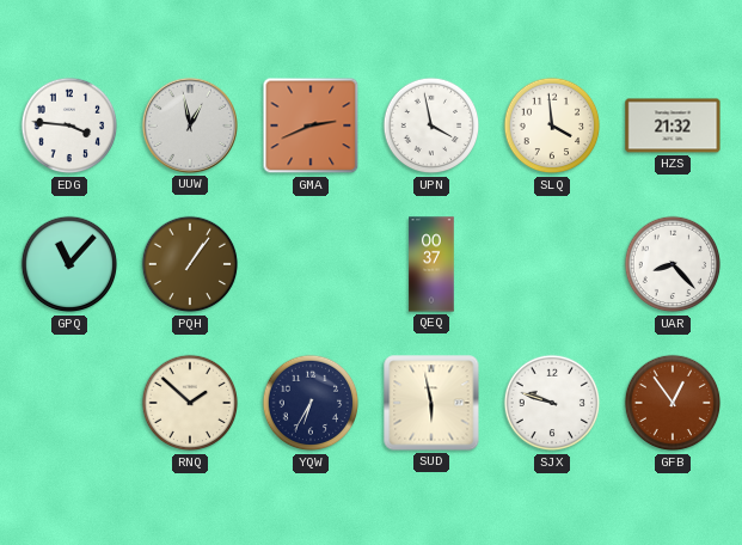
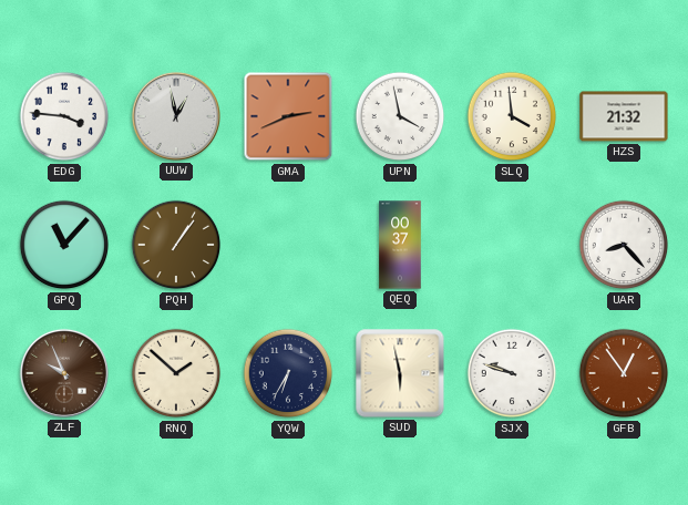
ZLF: none -> 9:56 (64, 373)
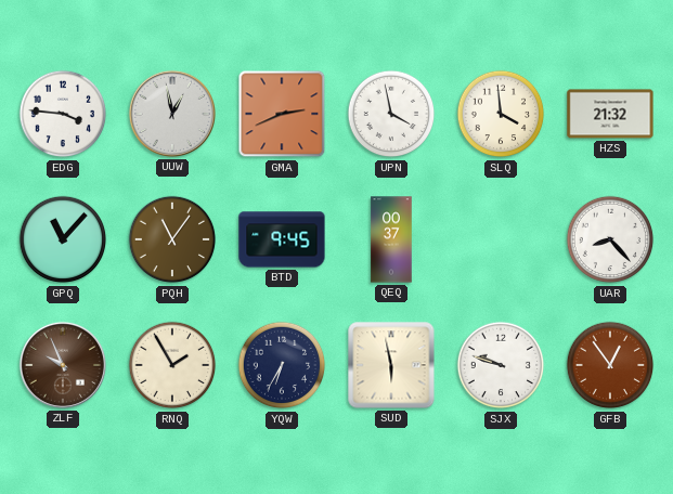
PQH: 1:06 -> 11:06 (172, 239)
BTD: none -> 9:45 (282, 239)
RNQ: 1:52 -> 1:55 (172, 365)
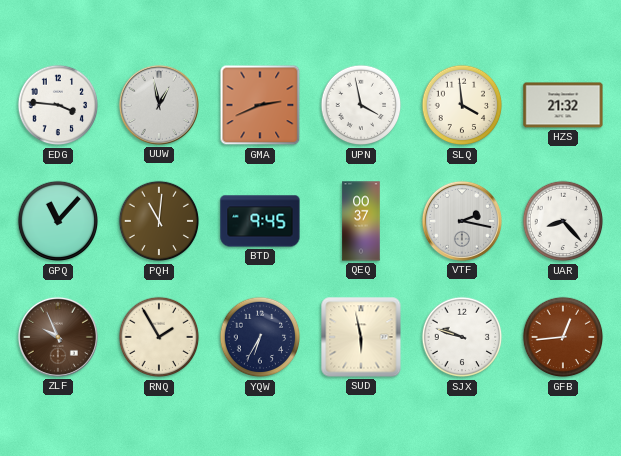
PQH: 11:06 -> 11:01 (159, 221)
VTF: none -> 2:17 (462, 221)
GFB: 12:54 -> 12:44 (563, 337)
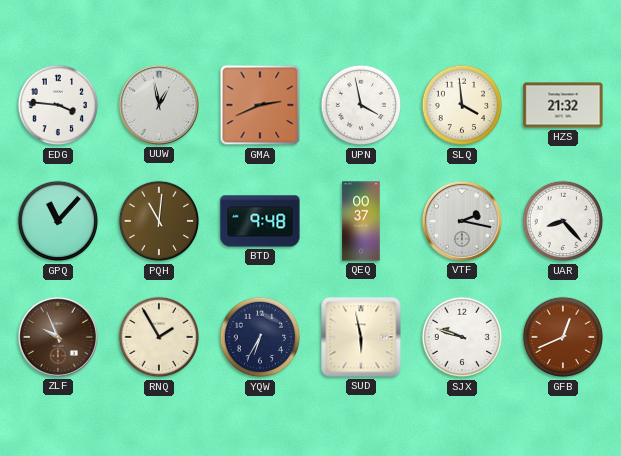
BTD: 9:45 -> 9:48 (260, 221)
GFB: 12:44 -> 12:41 (563, 337)
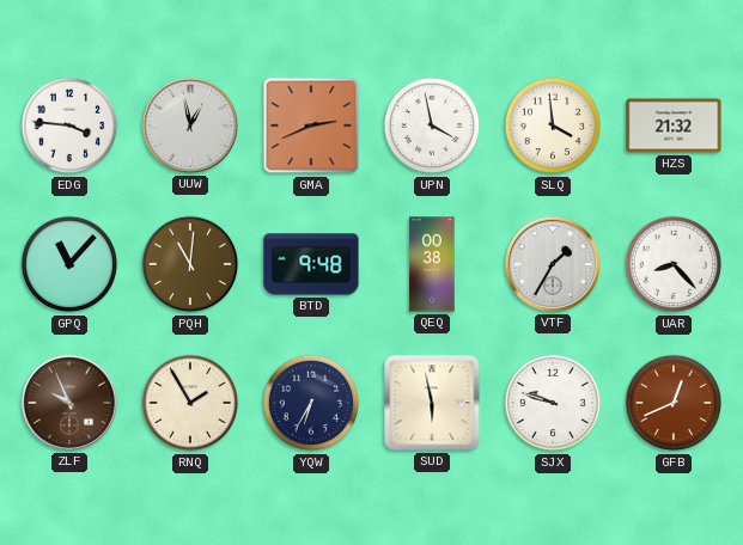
QEQ: 00:37 -> 00:38 (432, 264)
VTF: 2:17 -> 1:35 (553, 264)
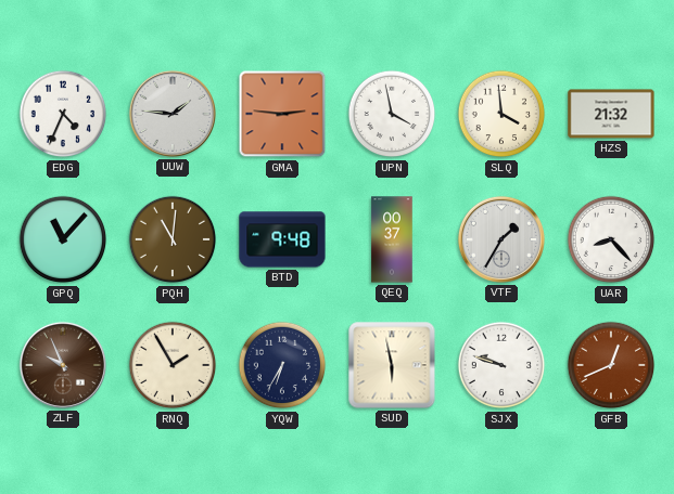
EDG: 3:46 -> 4:34 (63, 114)
UUW: 12:58 -> 1:46 (173, 114)
GMA: 2:41 -> 2:46 (282, 114)
QEQ: 00:38 -> 00:37 (392, 239)
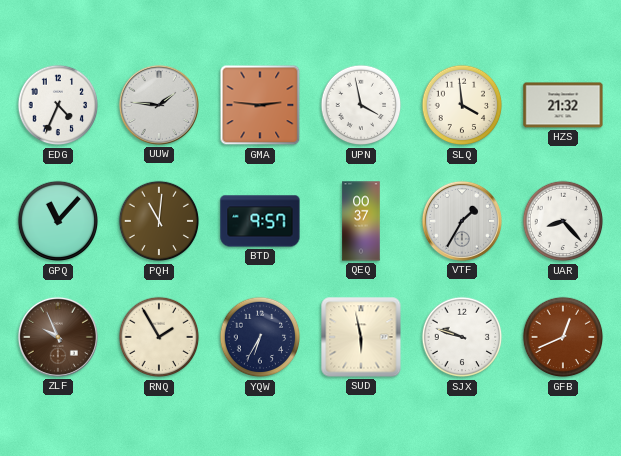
BTD: 9:48 -> 9:57 (260, 221)
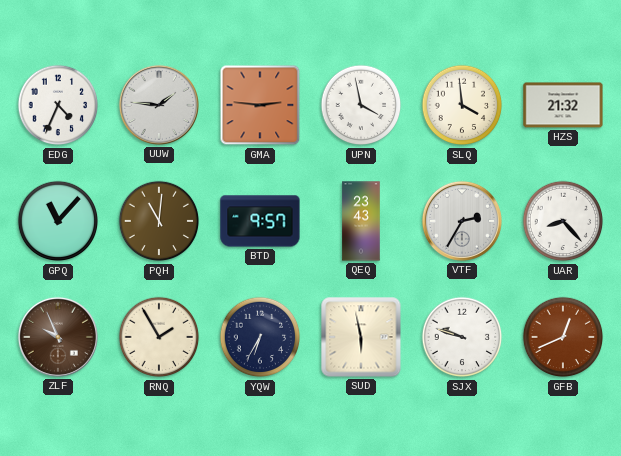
QEQ: 00:37 -> 23:43 (361, 221)
VTF: 1:35 -> 2:35 (462, 221)
